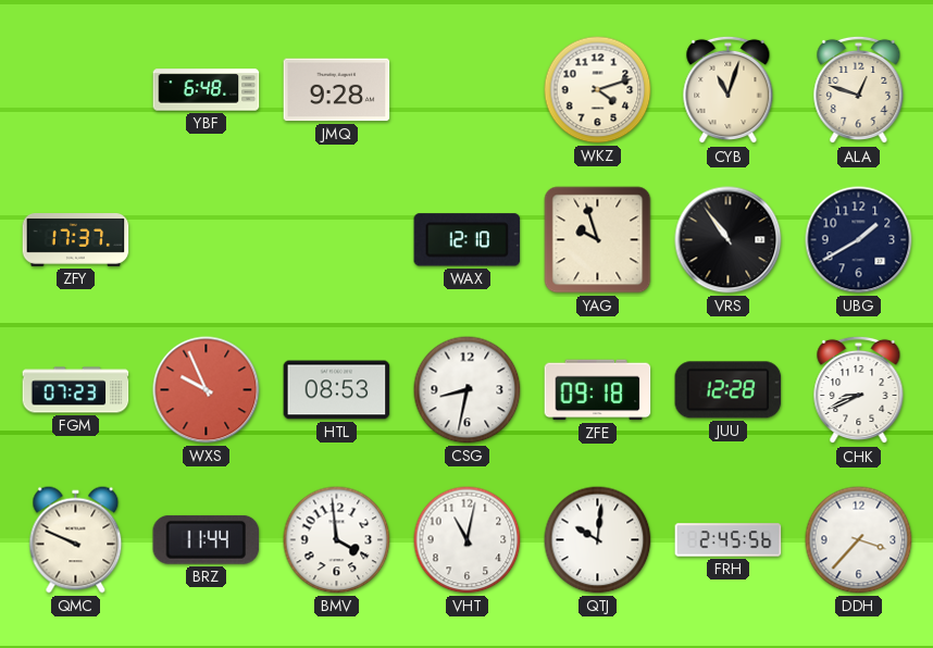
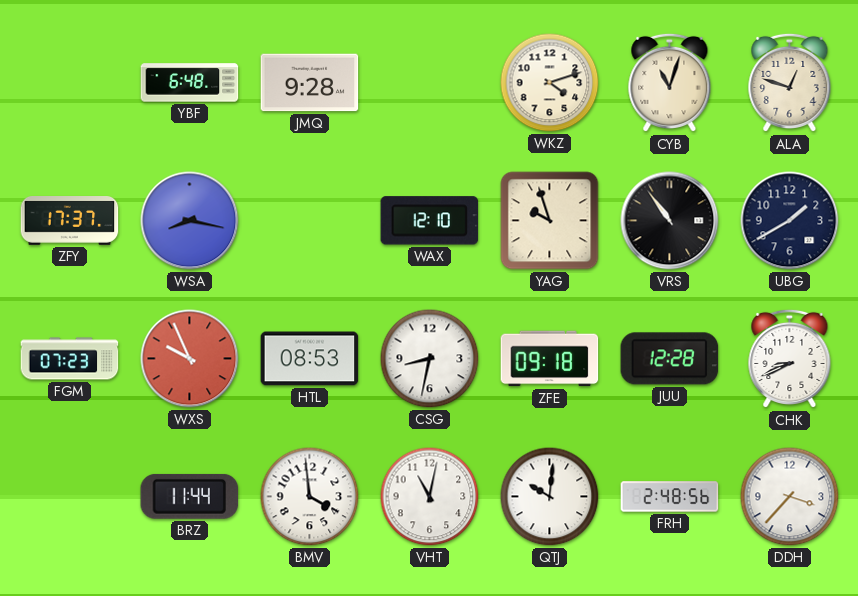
WSA: none -> 8:17 (190, 221)
QMC: 9:49 -> none (76, 540)
FRH: 2:45 -> 2:48 (670, 497)
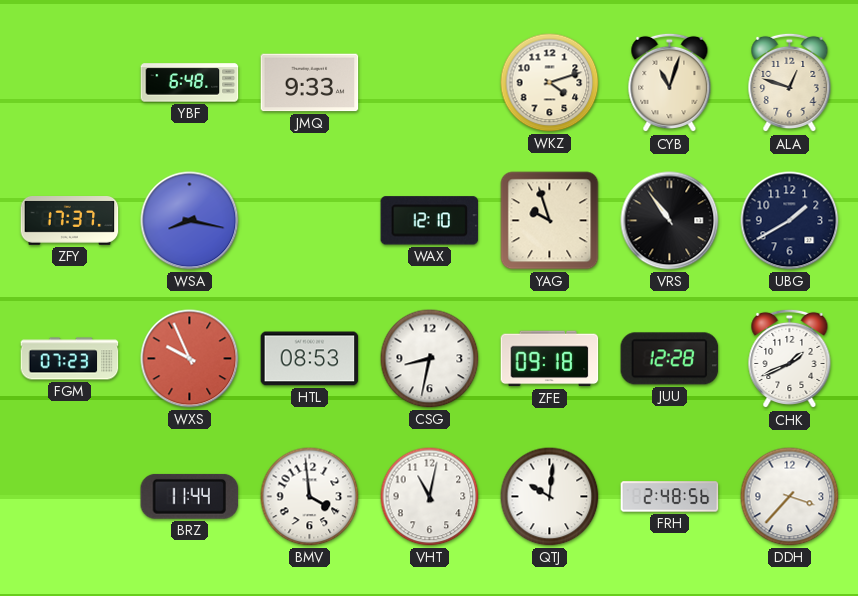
JMQ: 9:28 -> 9:33 (310, 83)
CHK: 8:41 -> 1:41 (790, 359)
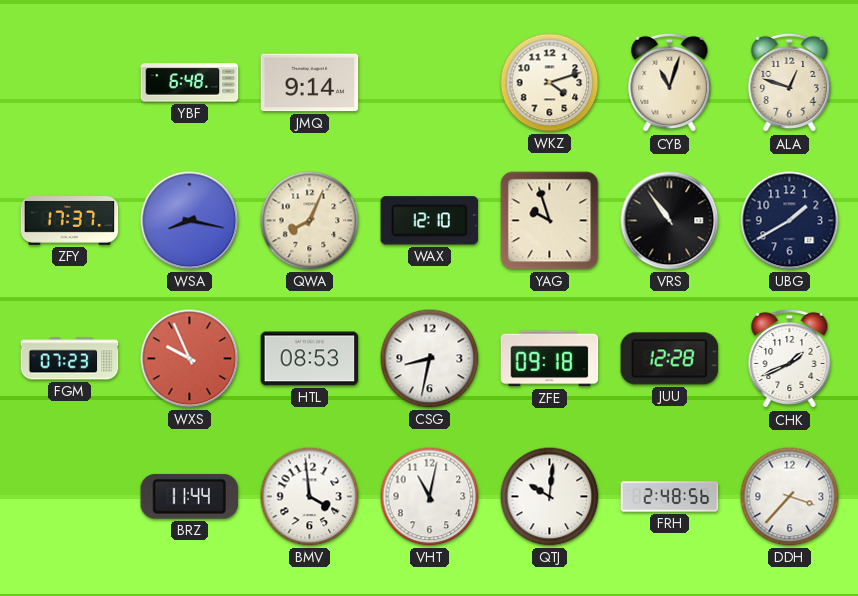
JMQ: 9:33 -> 9:14 (310, 83)
QWA: none -> 8:04 (310, 221)
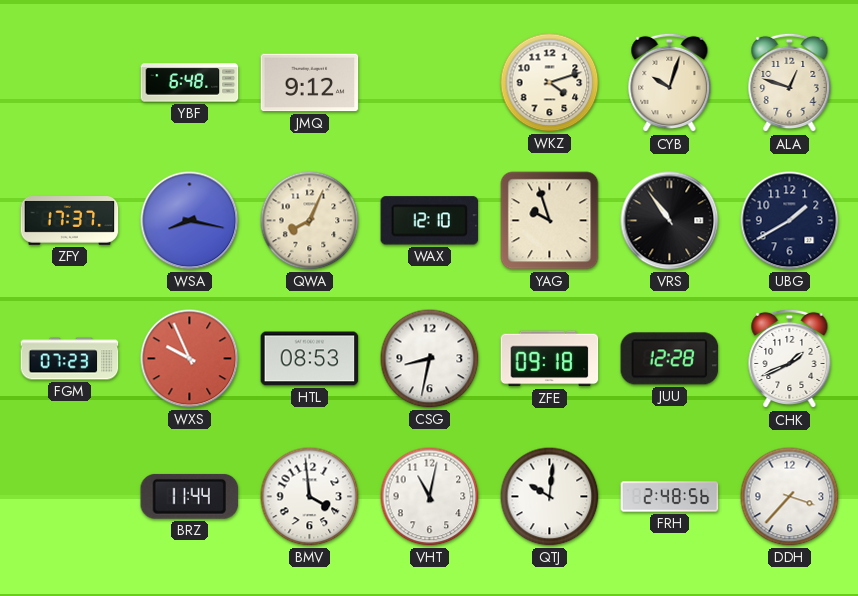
JMQ: 9:14 -> 9:12 (310, 83)
CYB: 11:03 -> 10:03 (670, 83)
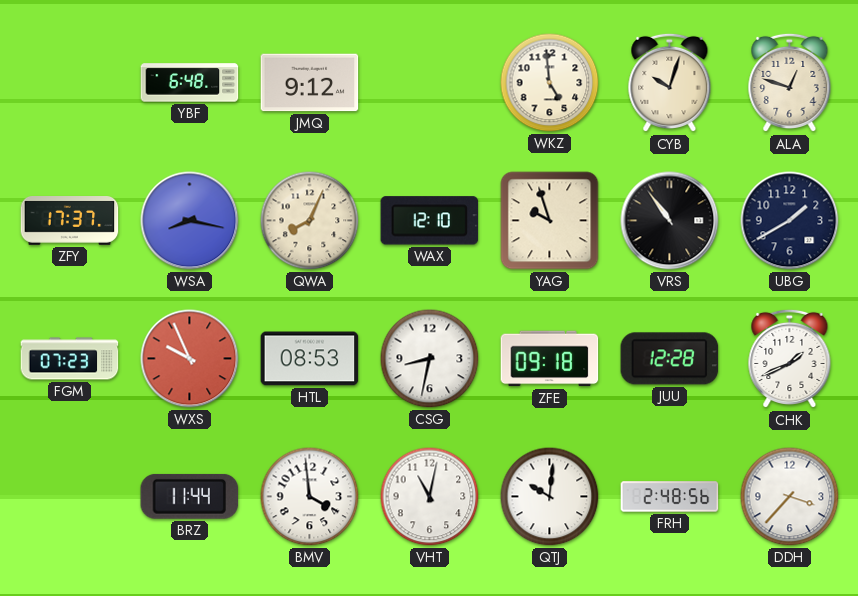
WKZ: 4:12 -> 4:59 (550, 83)
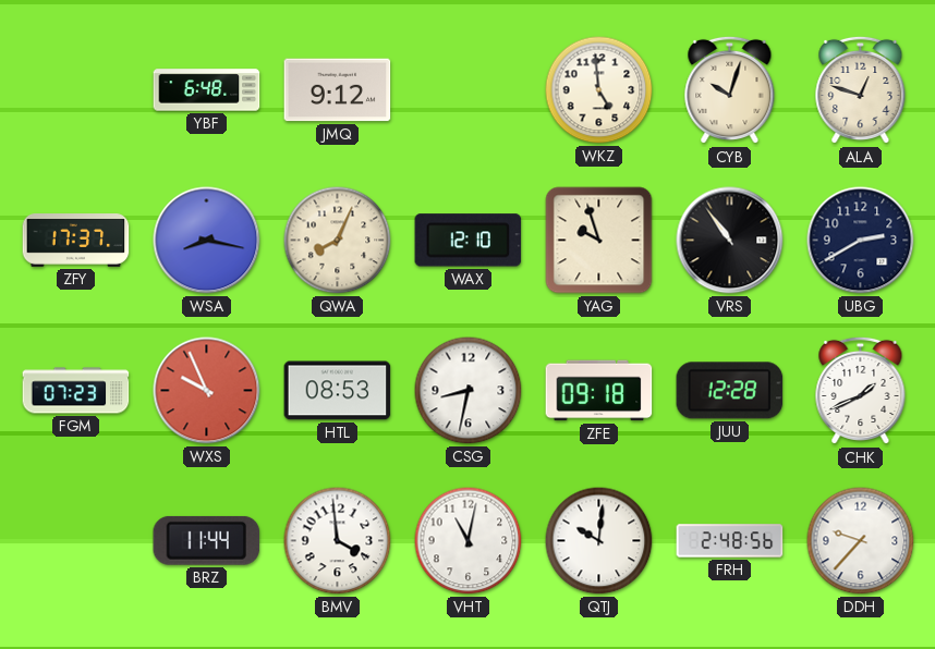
UBG: 1:40 -> 2:40 (861, 241)
DDH: 3:37 -> 9:37 (861, 541)
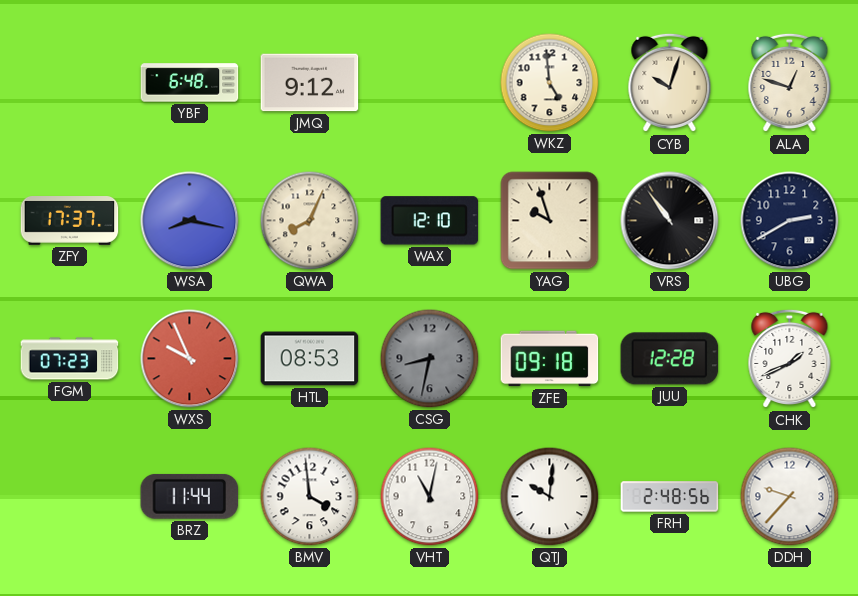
CSG dial: white -> grey (430, 359)
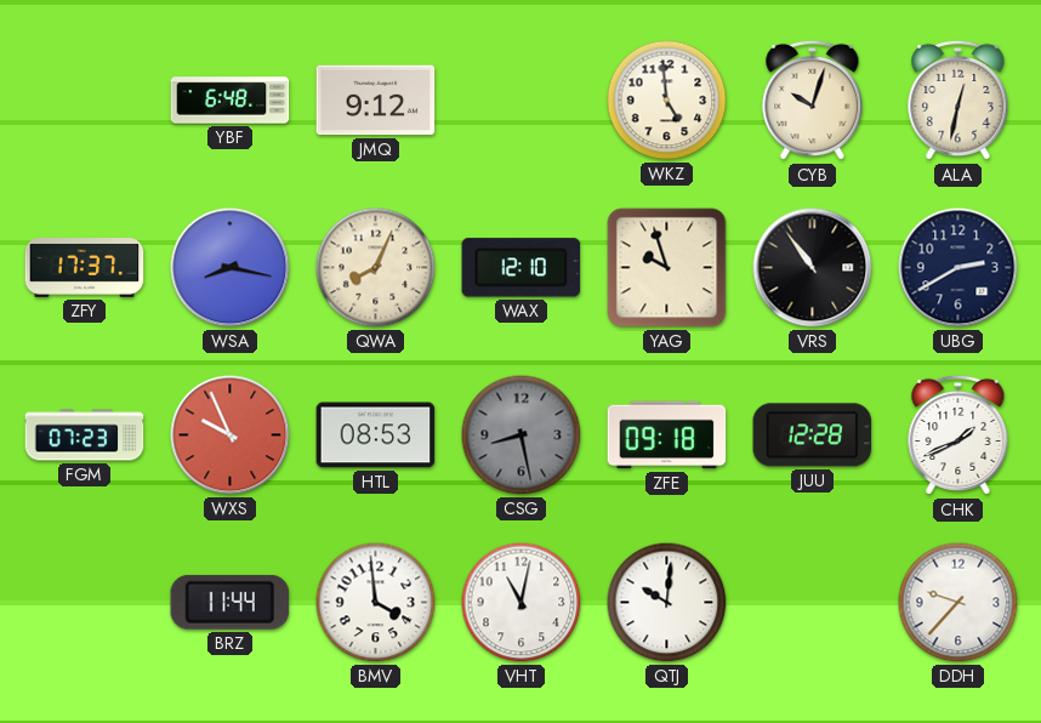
ALA: 12:48 -> 12:32 (958, 101)
CSG: 8:32 -> 8:28 (522, 435)
FRH: 2:48 -> none (670, 497)
